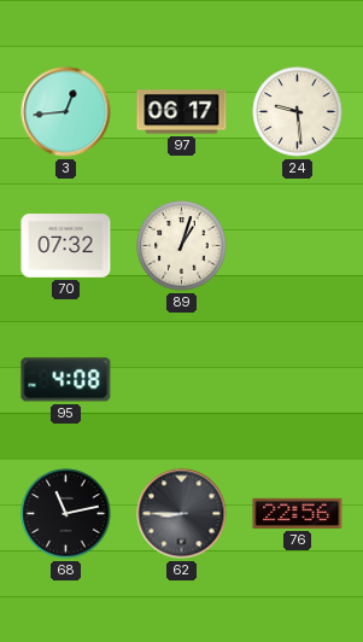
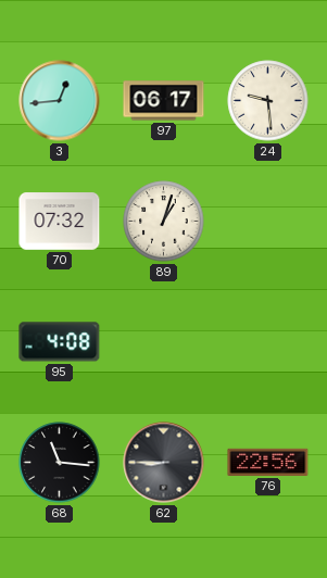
68: 11:13 -> 11:16 (60, 463)
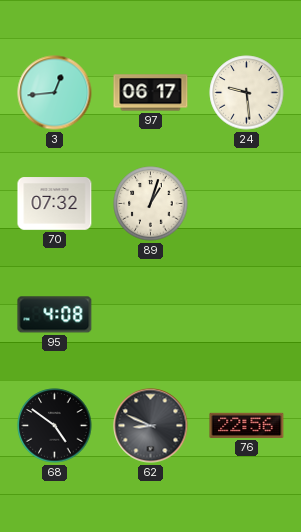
68: 11:16 -> 4:51 (55, 426)
62: 8:45 -> 8:49 (151, 426)
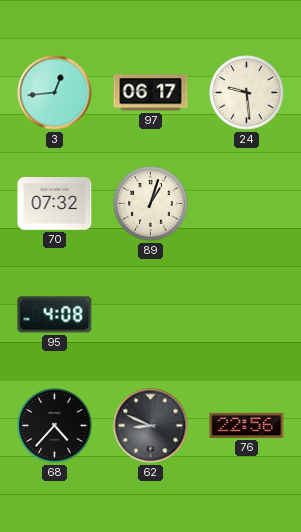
68: 4:51 -> 4:37 (55, 426)
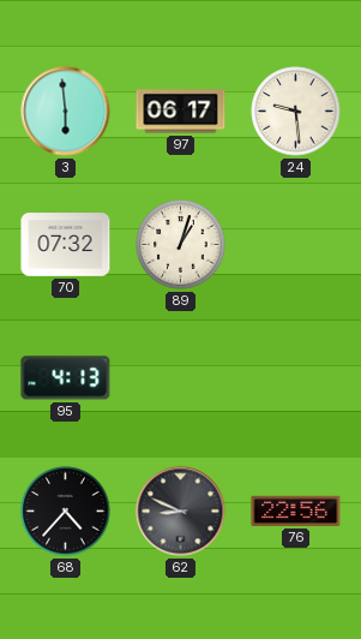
3: 12:44 -> 5:59 (66, 112)
95: 4:08 -> 4:13 (66, 378)
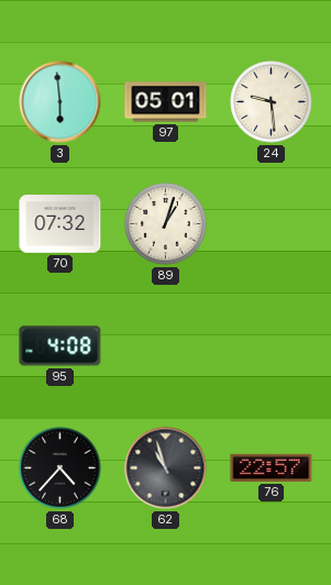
97: 06:17 -> 05:01 (166, 102)
95: 4:13 -> 4:08 (60, 346)
62: 8:49 -> 10:57 (166, 468)
76: 22:56 -> 22:57 (272, 467)
